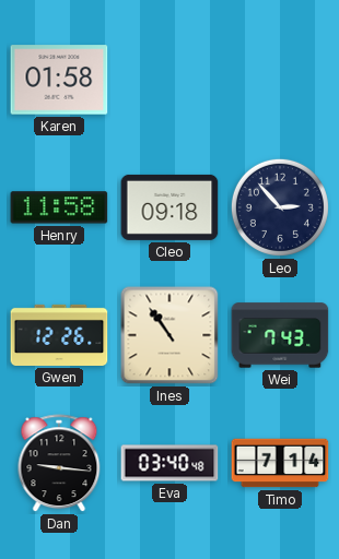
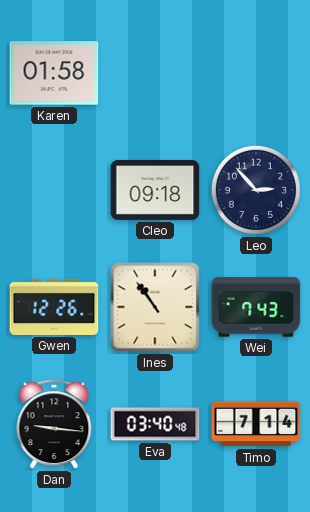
Henry: 11:58 -> none (59, 207)
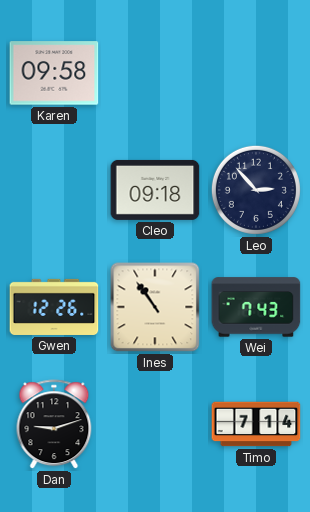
Karen: 01:58 -> 09:58 (54, 73)
Dan: 9:16 -> 9:12 (54, 425)
Eva: 03:40 -> none (155, 424)
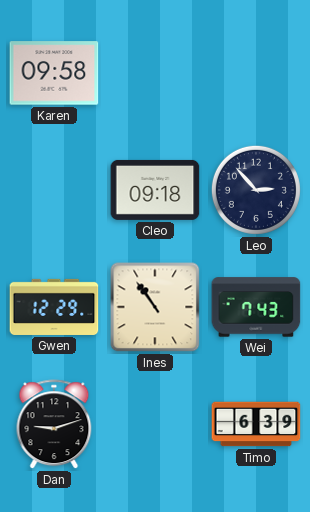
Gwen: 12:26 -> 12:29 (54, 307)
Timo: 7:14 -> 6:39 (256, 424)
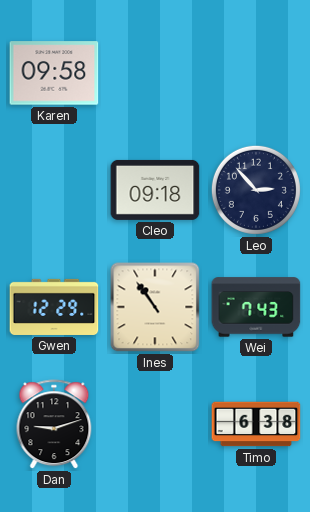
Timo: 6:39 -> 6:38 (256, 424)
